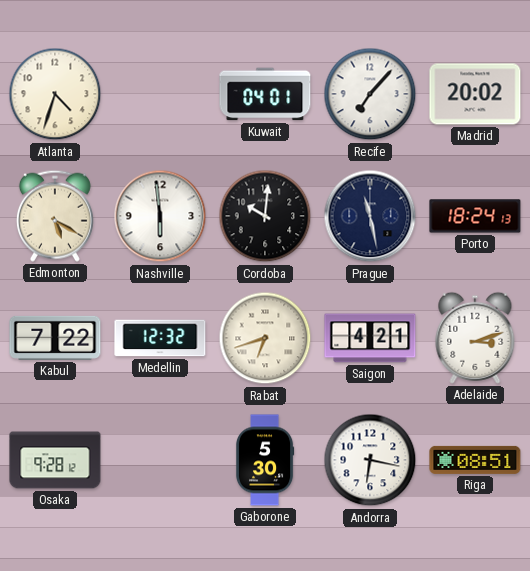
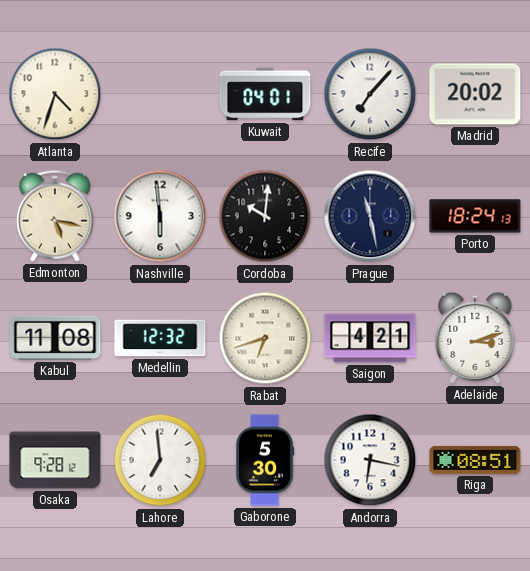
Edmonton: 5:20 -> 5:17 (55, 216)
Kabul: 7:22 -> 11:08 (55, 338)
Lahore: none -> 6:59 (160, 460)
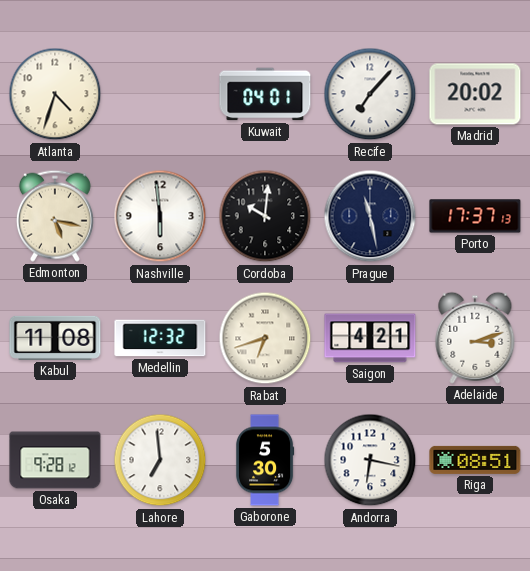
Porto: 18:24 -> 17:37 (475, 216)
